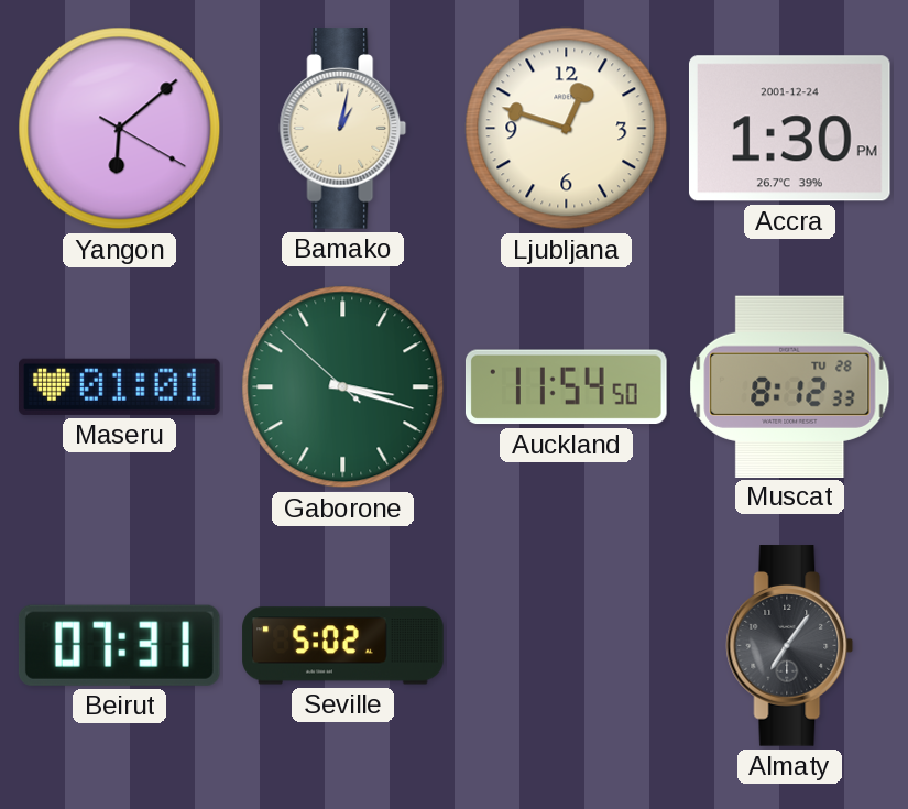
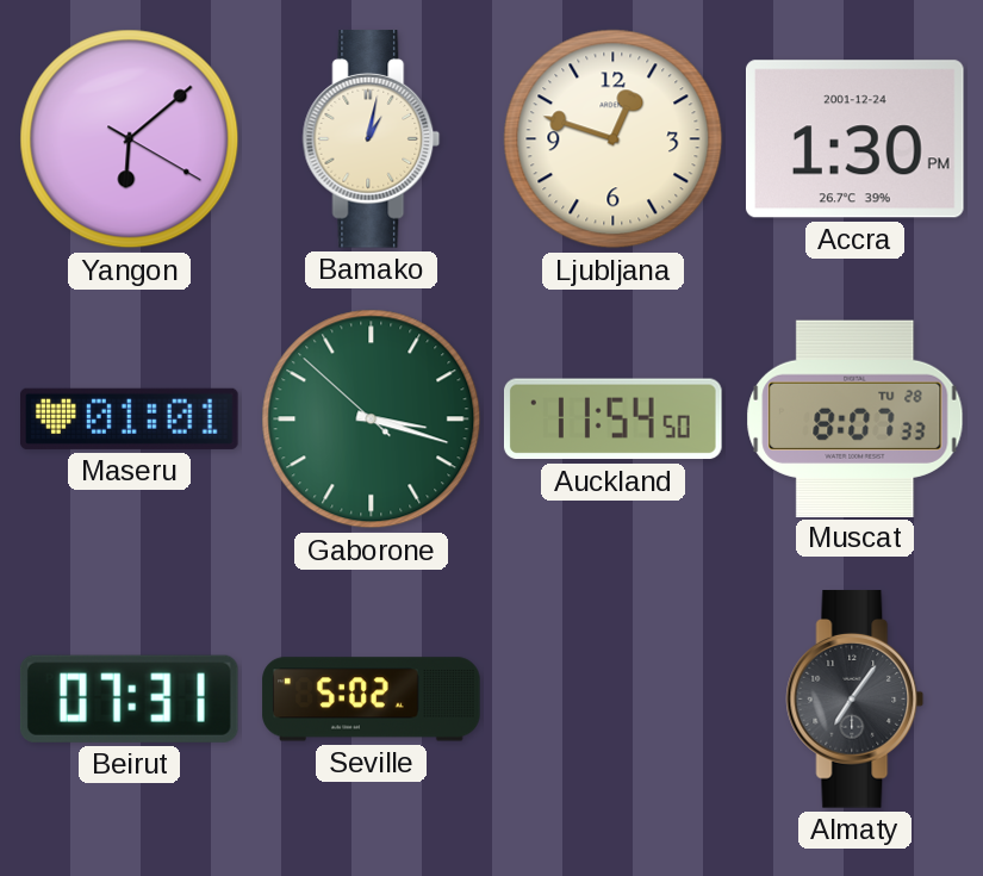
Muscat: 8:12 -> 8:07 (856, 418)
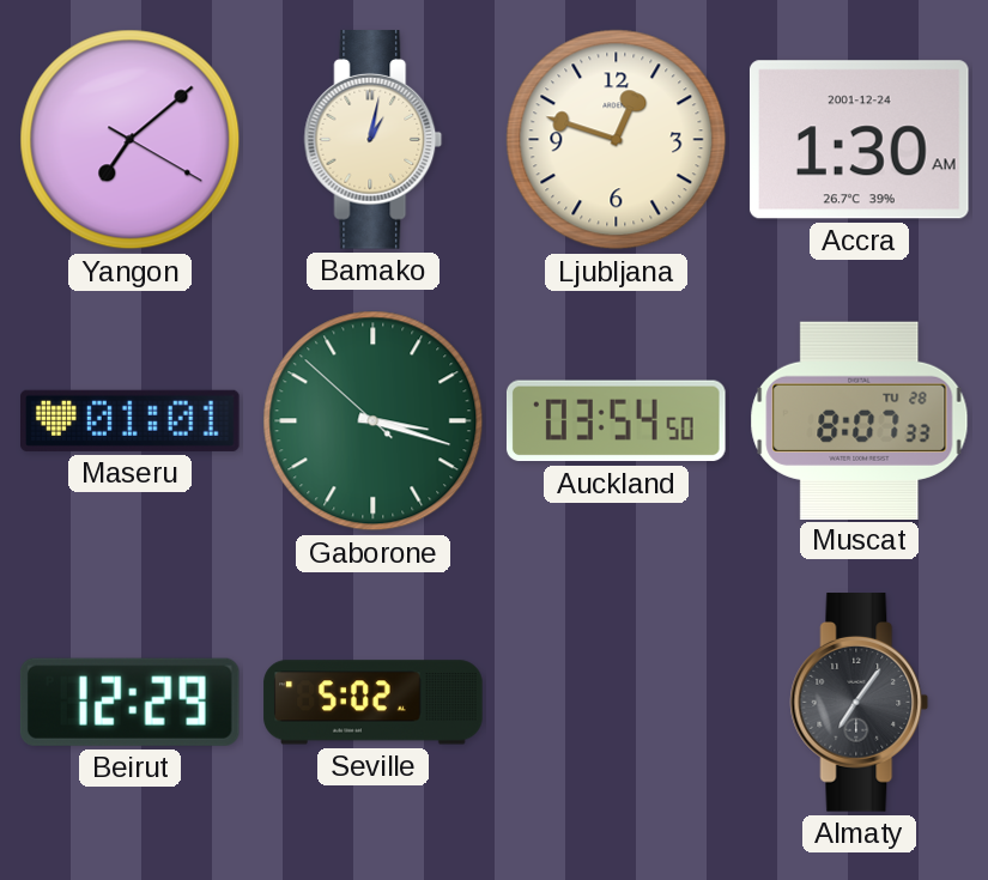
Yangon: 6:08 -> 7:08 (131, 140)
Accra: 1:30 PM -> 1:30 AM (859, 140)
Auckland: 11:54 -> 03:54 (616, 421)
Beirut: 07:31 -> 12:29 (129, 702)
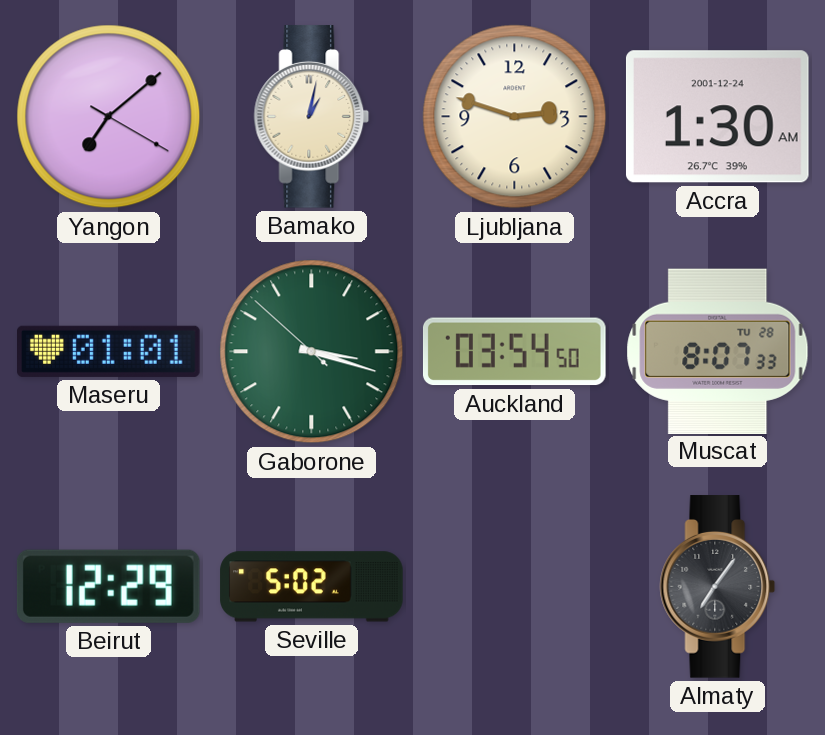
Ljubljana: 12:48 -> 2:48 (515, 117)
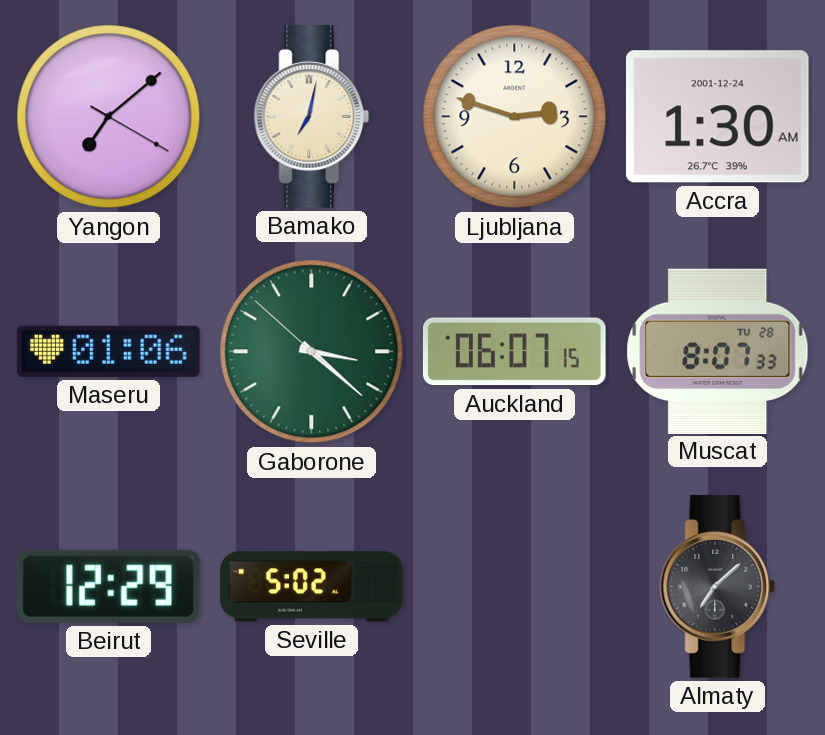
Bamako: 1:02 -> 7:02 (312, 117)
Maseru: 01:01 -> 01:06 (109, 351)
Gaborone: 3:17 -> 3:21 (312, 352)
Auckland: 03:54 -> 06:07 (514, 352)
Almaty: 7:06 -> 7:08 (718, 587)
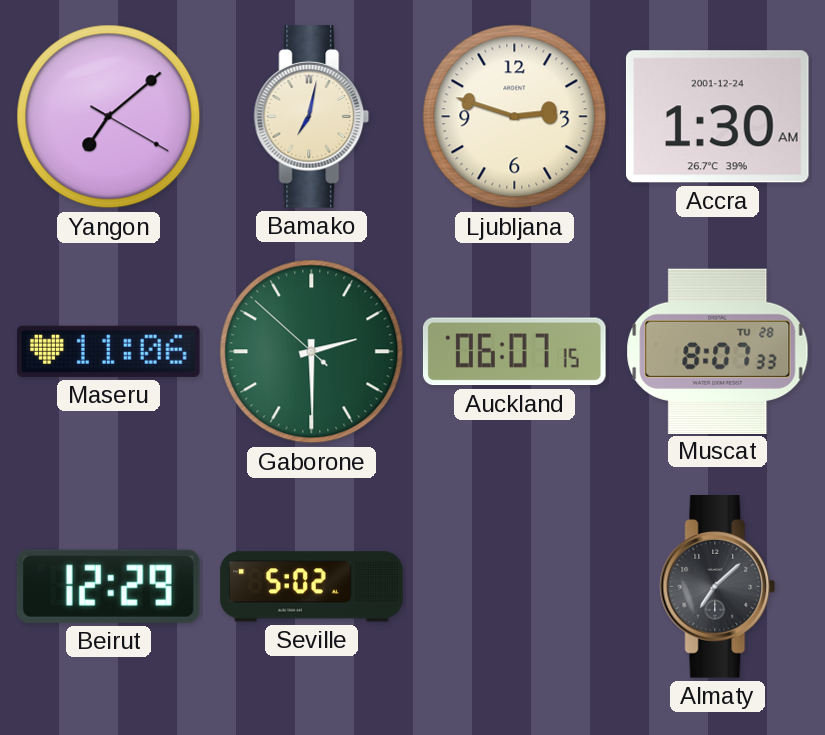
Maseru: 01:06 -> 11:06 (109, 351)
Gaborone: 3:21 -> 2:29 (312, 352)
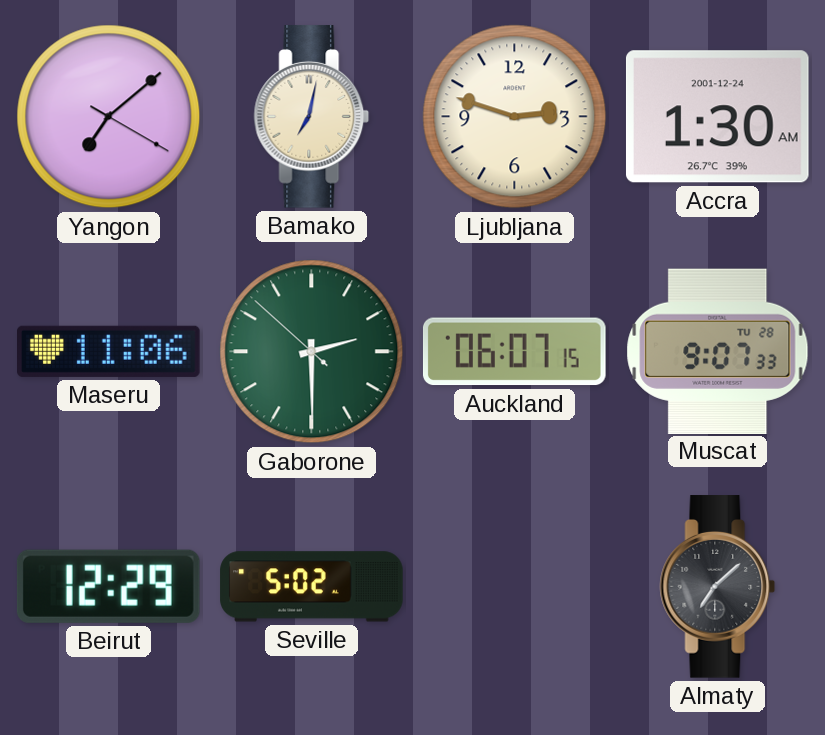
Muscat: 8:07 -> 9:07 (718, 351)
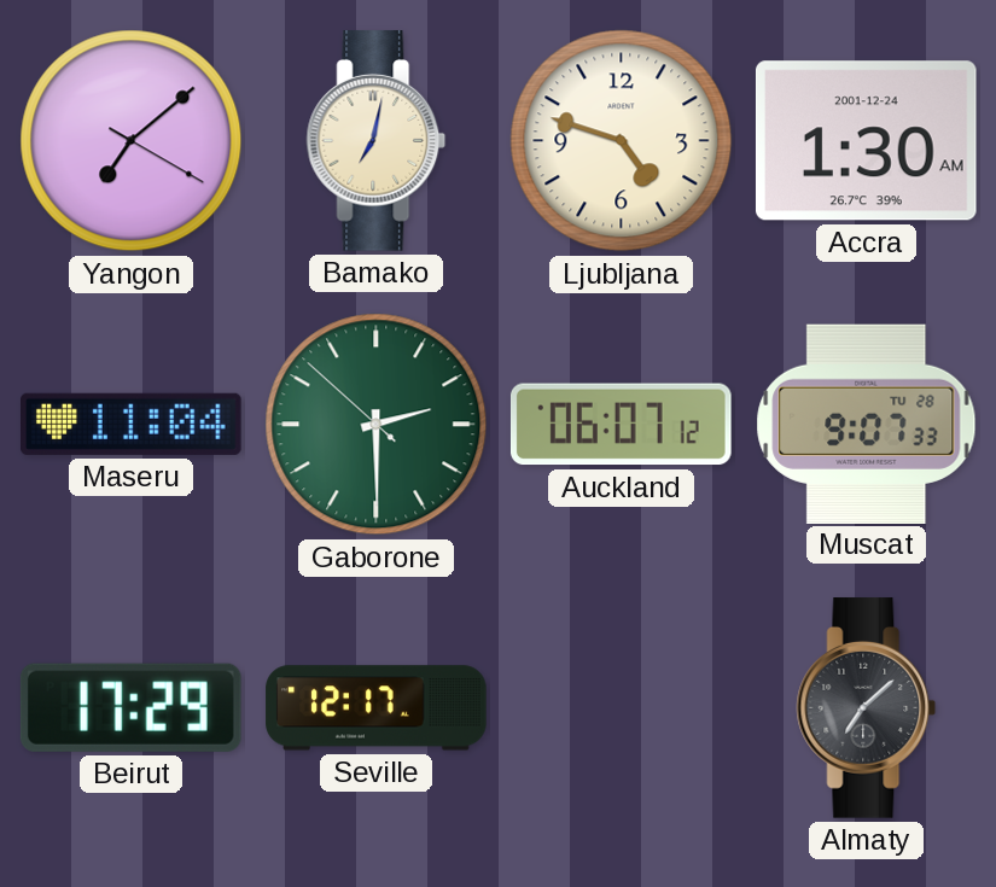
Ljubljana: 2:48 -> 4:48 (622, 141)
Maseru: 11:06 -> 11:04 (132, 424)
Auckland: 06:07:15 -> 06:07:12 (621, 425)
Beirut: 12:29 -> 17:29 (130, 707)
Seville: 5:02 -> 12:17 (377, 708)
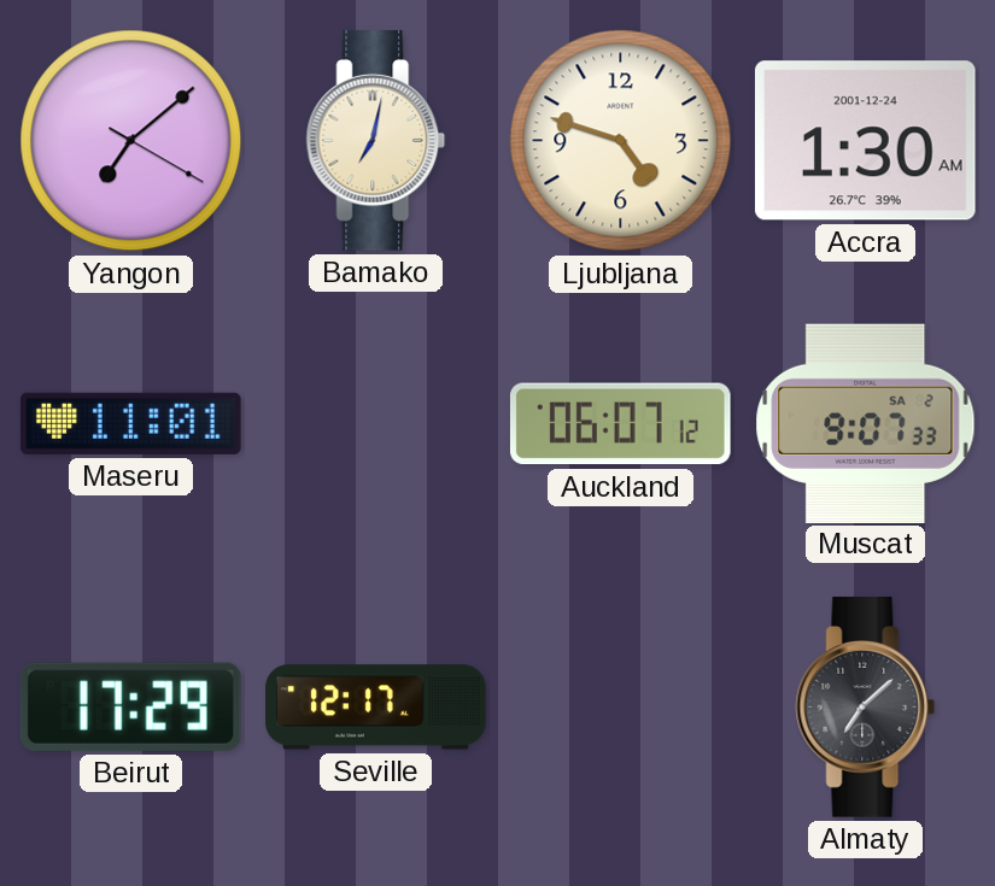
Maseru: 11:04 -> 11:01 (131, 423)
Gaborone: 2:29 -> none (377, 425)
Muscat date: TU 28 -> SA 2 (866, 423)
